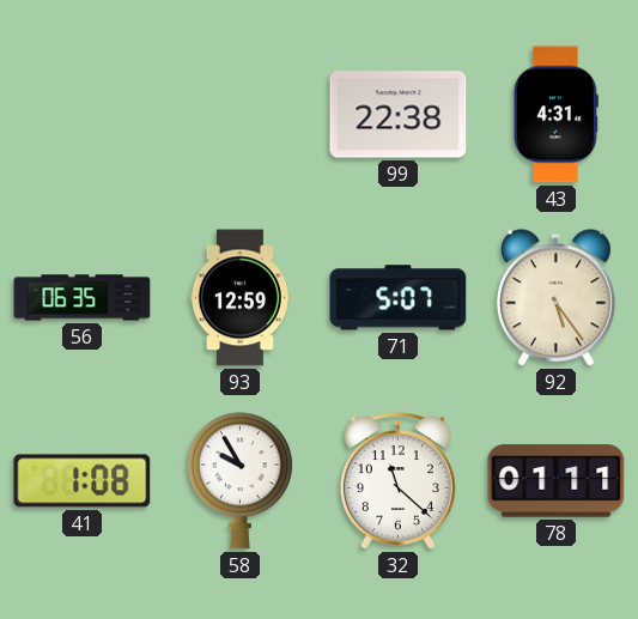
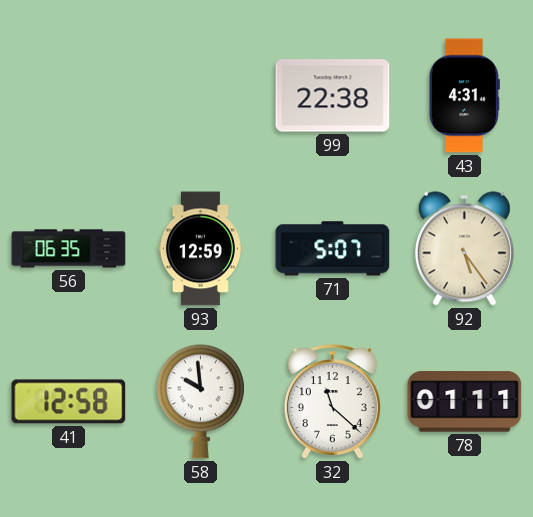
41: 1:08 -> 12:58 (69, 402)
58: 9:55 -> 9:59 (200, 402)
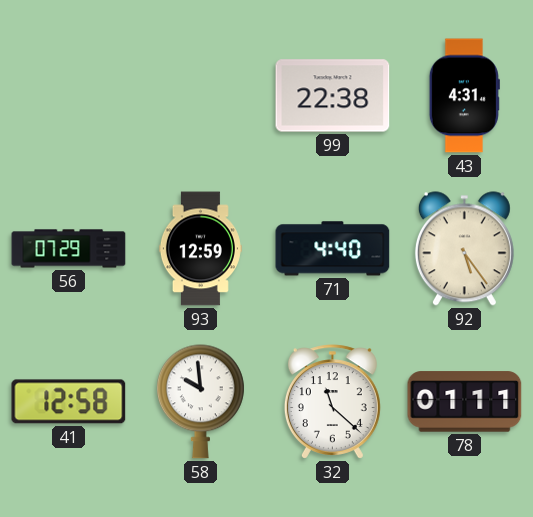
56: 06:35 -> 07:29 (69, 249)
71: 5:07 -> 4:40 (333, 249)
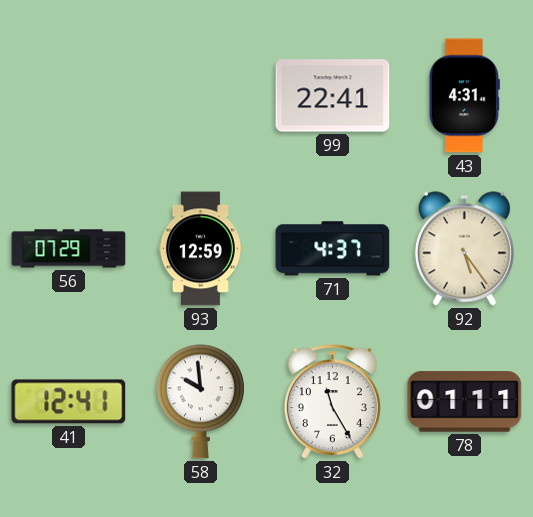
99: 22:38 -> 22:41 (333, 96)
71: 4:40 -> 4:37 (333, 249)
41: 12:58 -> 12:41 (69, 402)
32: 11:22 -> 11:25 (332, 402)
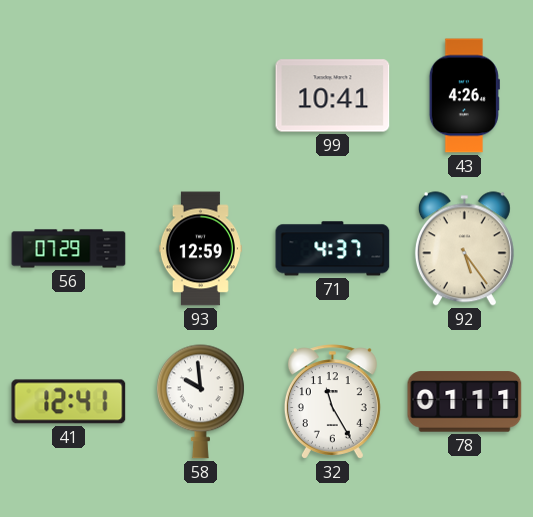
99: 22:41 -> 10:41 (333, 96)
43: 4:31 -> 4:26 (464, 96)
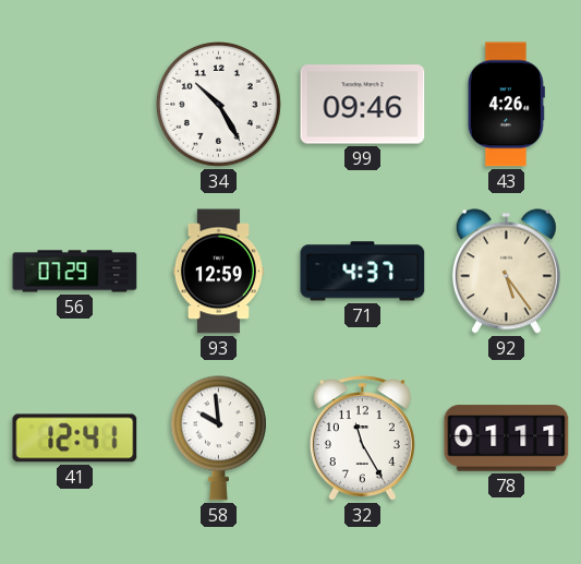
34: none -> 10:25 (219, 105)
99: 10:41 -> 09:46 (363, 105)
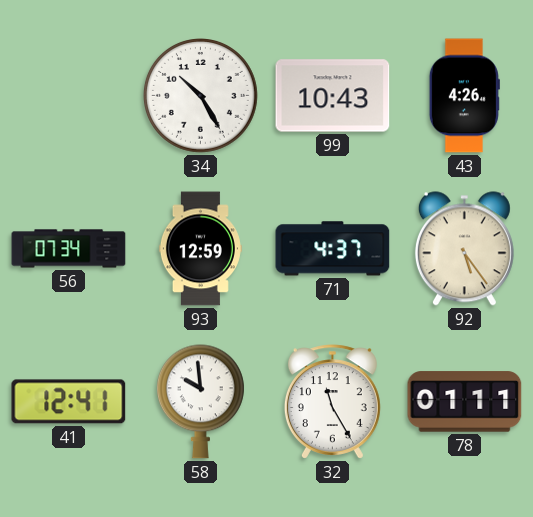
99: 09:46 -> 10:43 (333, 96)
56: 07:29 -> 07:34 (69, 249)
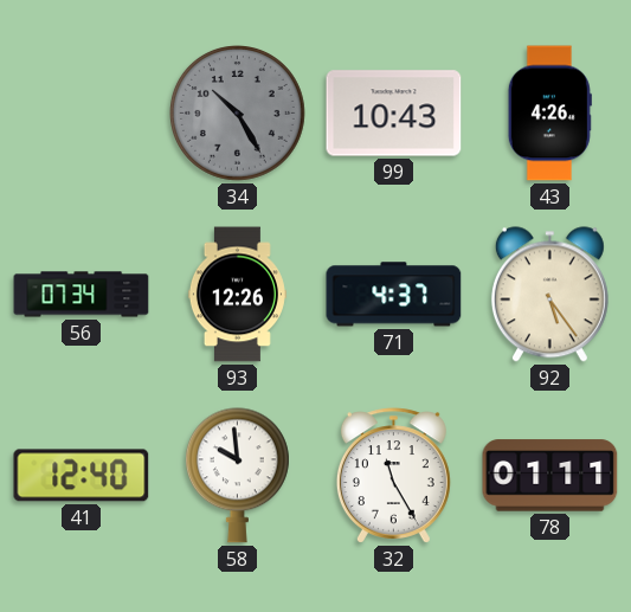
34 dial: white -> grey (238, 114)
93: 12:59 -> 12:26 (237, 295)
41: 12:41 -> 12:40 (82, 476)
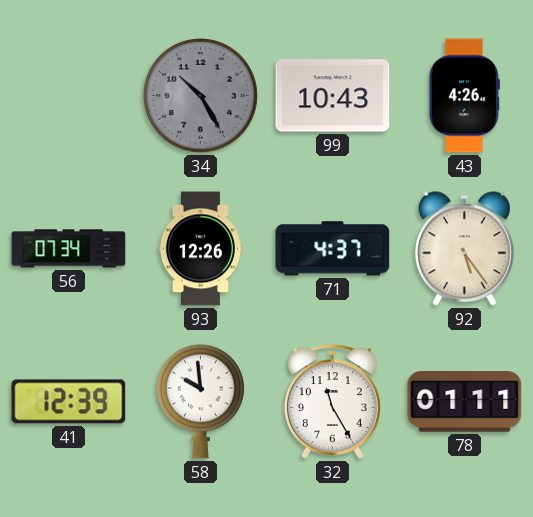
41: 12:40 -> 12:39 (69, 402)
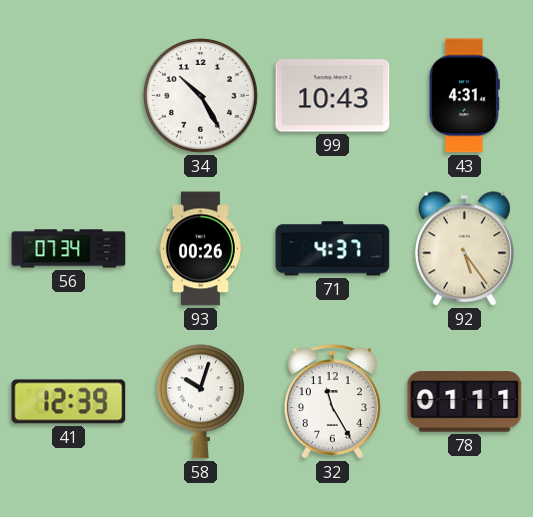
34 dial: grey -> white (201, 96)
43: 4:26 -> 4:31 (464, 96)
93: 12:26 -> 00:26 (200, 249)
58: 9:59 -> 10:03 (200, 402)
